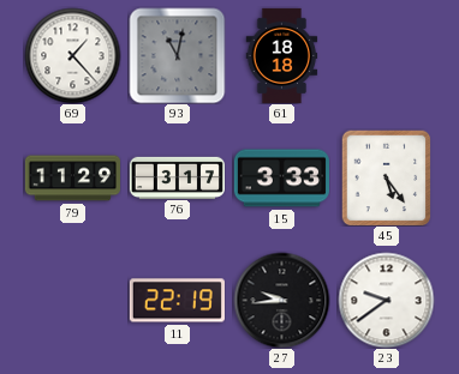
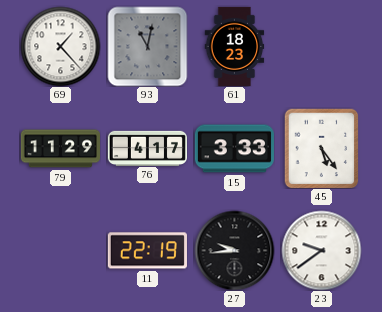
61: 18:18 -> 18:23 (235, 46)
76: 3:17 -> 4:17 (147, 148)
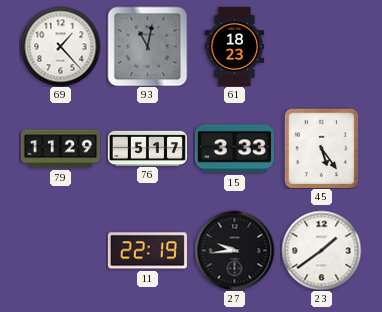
76: 4:17 -> 5:17 (147, 148)
23: 9:39 -> 1:39 (321, 250)
